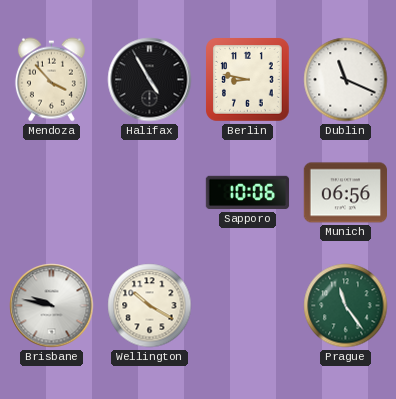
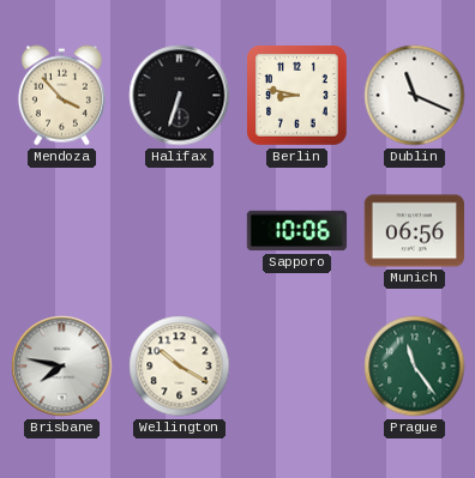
Halifax: 4:55 -> 6:33 (180, 96)
Brisbane: 9:47 -> 7:47 (62, 367)
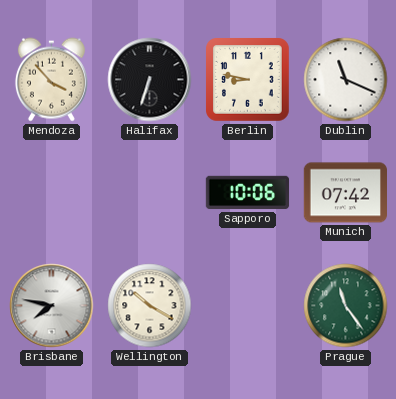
Munich: 06:56 -> 07:42 (346, 193)
